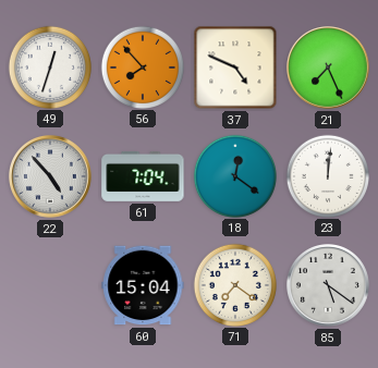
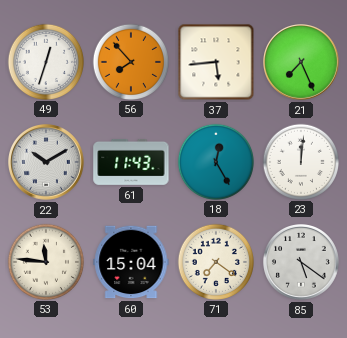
37: 4:49 -> 5:44 (216, 62)
22: 4:53 -> 10:10 (47, 163)
61: 7:04 -> 11:43 (131, 162)
18: 12:21 -> 12:25 (215, 161)
53: none -> 11:46 (45, 261)
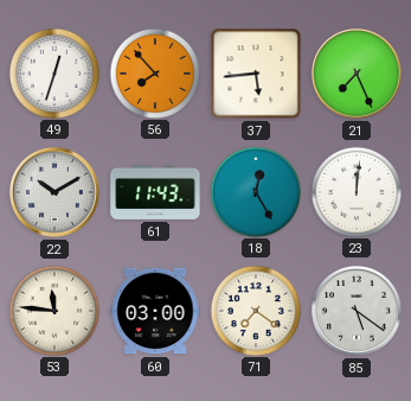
60: 15:04 -> 03:00 (155, 311)
